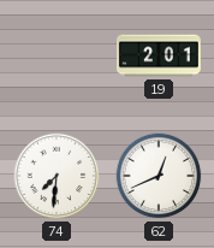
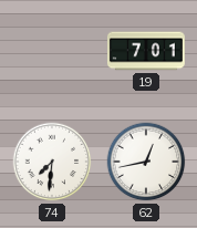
19: 2:01 -> 7:01 (146, 51)
62: 12:41 -> 12:43 (146, 162)
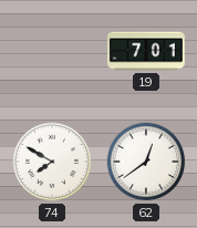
74: 7:31 -> 7:50 (52, 162)
62: 12:43 -> 12:39 (146, 162)
